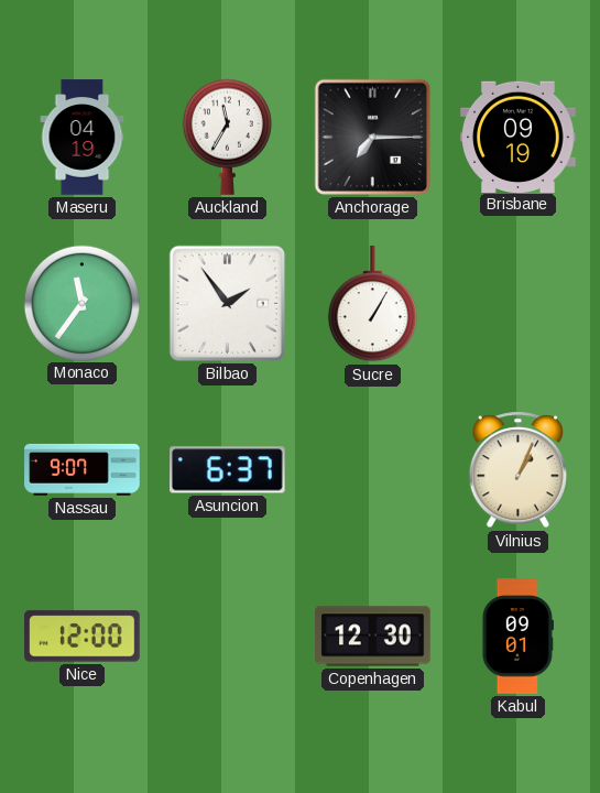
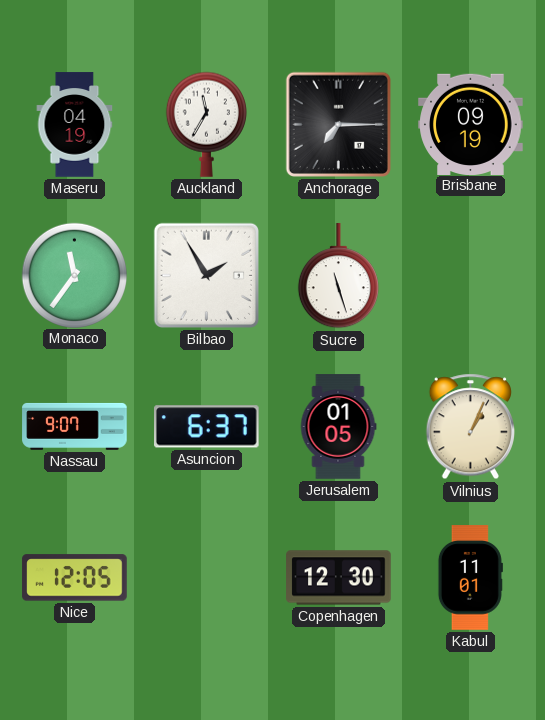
Bilbao: 1:54 -> 1:55 (206, 275)
Sucre: 1:05 -> 11:27 (338, 276)
Jerusalem: none -> 01:05 (338, 427)
Nice: 12:00 -> 12:05 (75, 578)
Kabul: 09:01 -> 11:01 (470, 578)
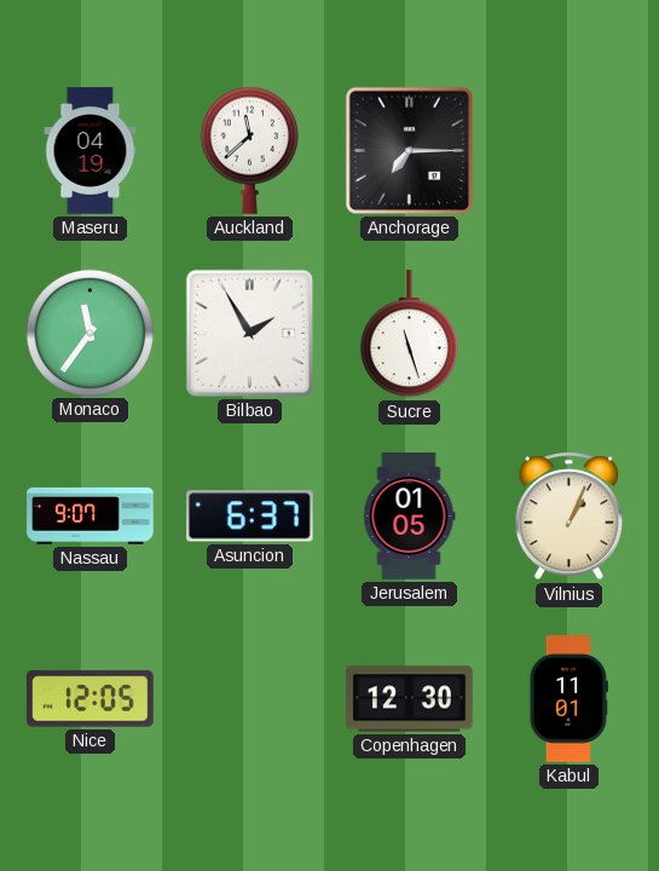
Auckland: 11:35 -> 11:38 (249, 150)
Brisbane: 09:19 -> none (471, 124)
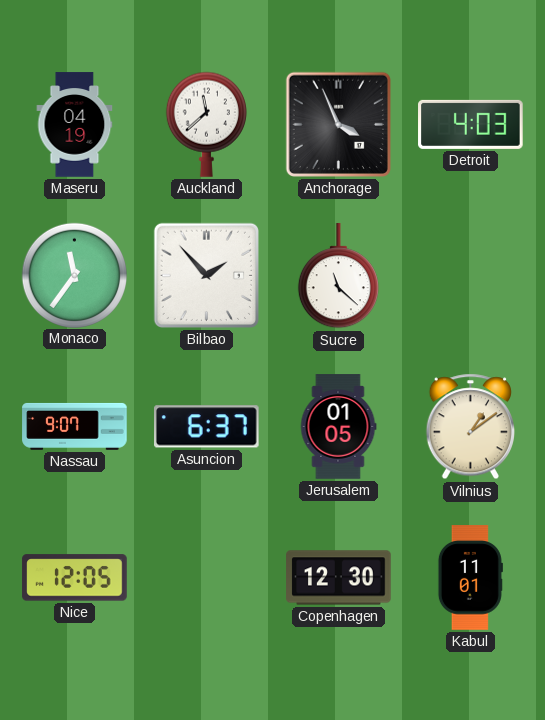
Anchorage: 7:15 -> 3:56 (338, 124)
Detroit: none -> 4:03 (471, 124)
Bilbao: 1:55 -> 1:53 (206, 275)
Sucre: 11:27 -> 11:22 (338, 276)
Vilnius: 1:04 -> 1:09 (470, 427)
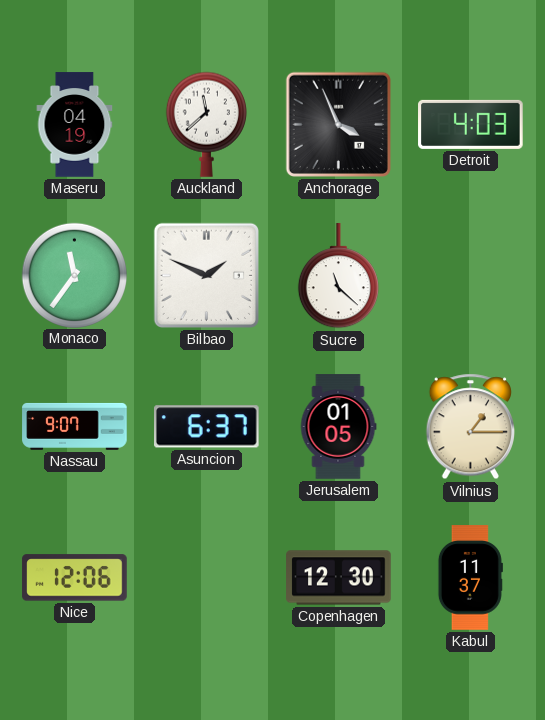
Bilbao: 1:53 -> 1:49 (206, 275)
Vilnius: 1:09 -> 1:15 (470, 427)
Nice: 12:05 -> 12:06 (75, 578)
Kabul: 11:01 -> 11:37 (470, 578)
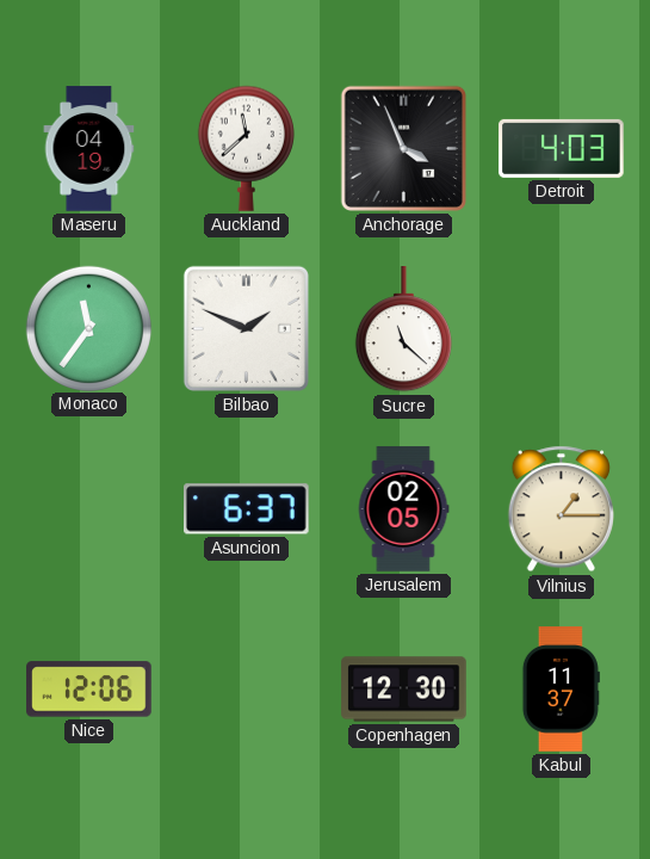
Nassau: 9:07 -> none (75, 426)
Jerusalem: 01:05 -> 02:05 (403, 509)
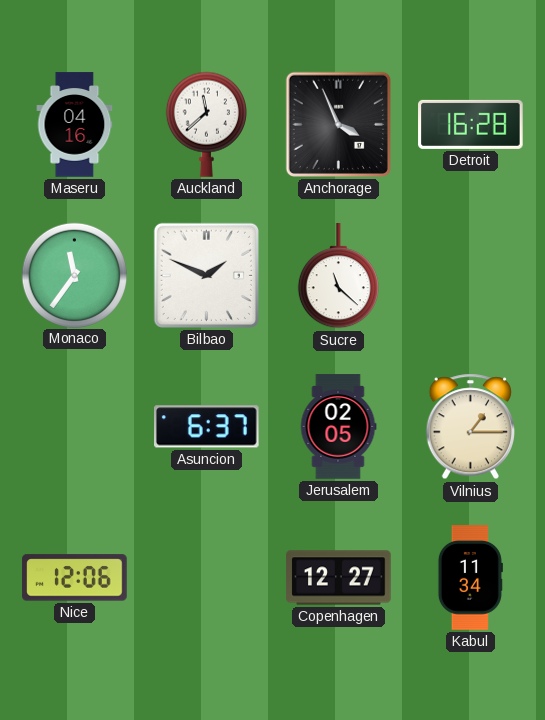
Maseru: 04:19 -> 04:16 (75, 125)
Detroit: 4:03 -> 16:28 (471, 124)
Copenhagen: 12:30 -> 12:27 (339, 578)
Kabul: 11:37 -> 11:34 (470, 578)
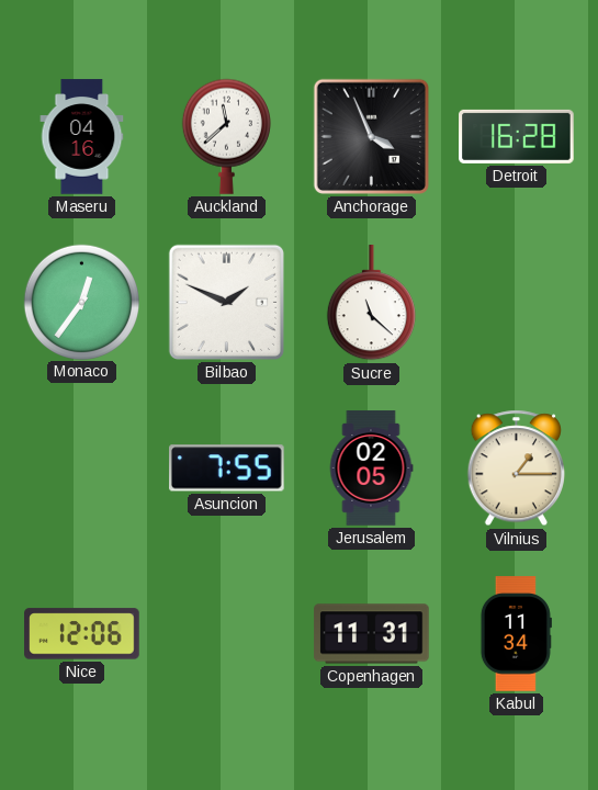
Monaco: 11:36 -> 12:36 (81, 302)
Asuncion: 6:37 -> 7:55 (227, 469)
Copenhagen: 12:27 -> 11:31 (372, 634)
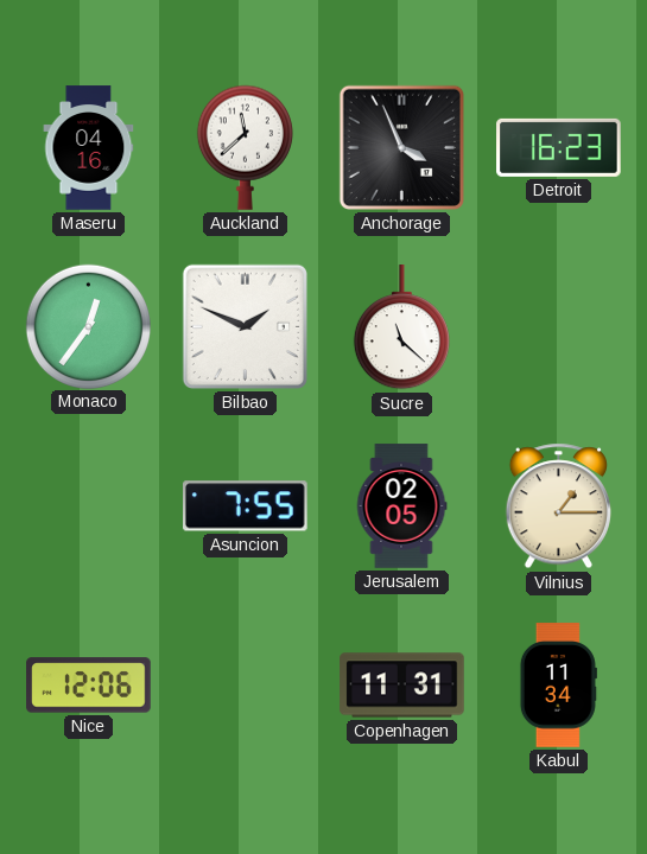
Detroit: 16:28 -> 16:23 (559, 147)
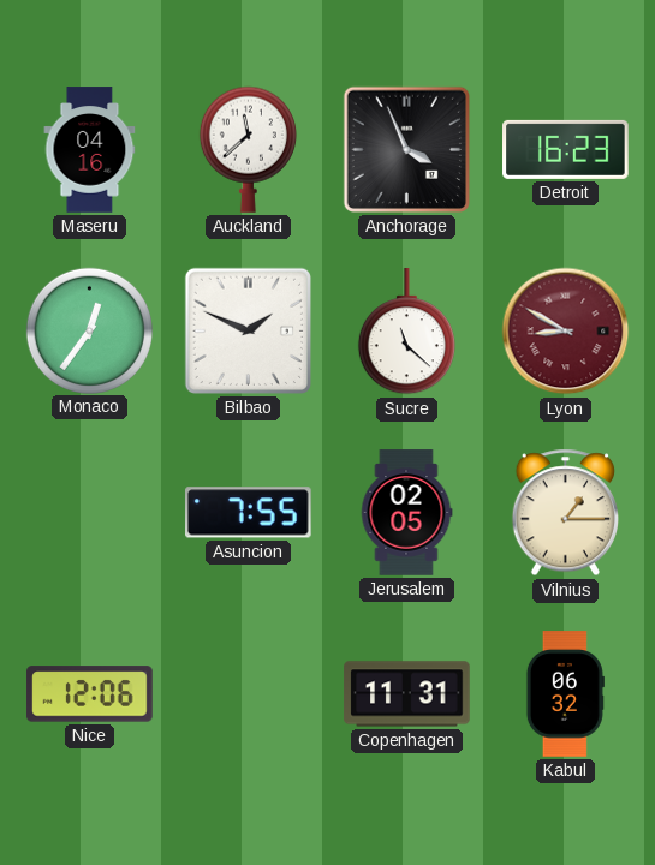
Lyon: none -> 8:50 (566, 332)
Kabul: 11:34 -> 06:32 (565, 694)
